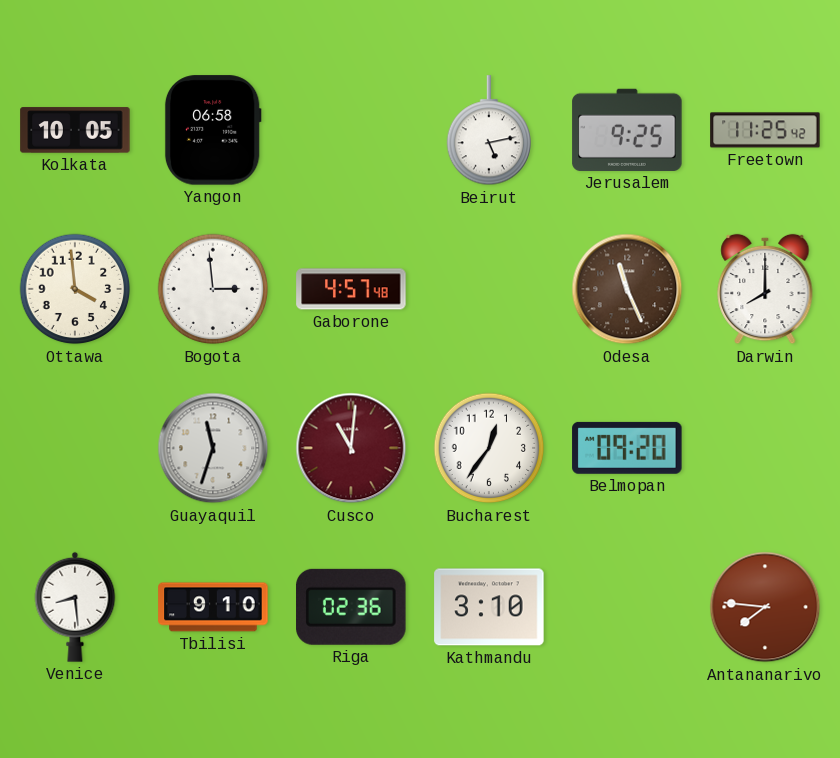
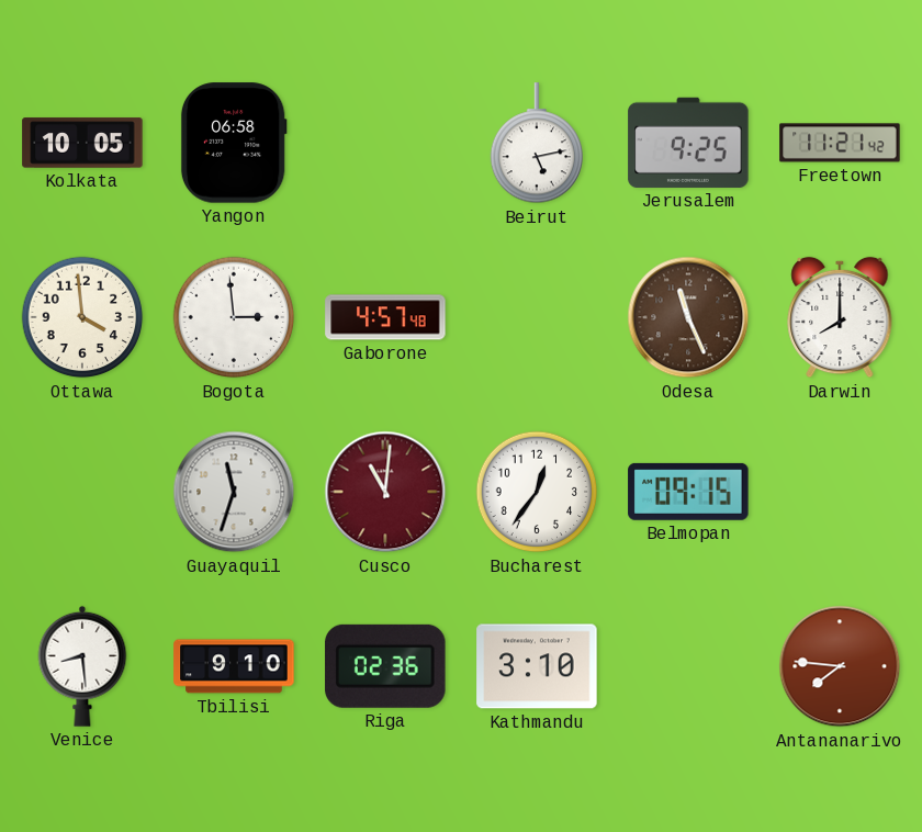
Freetown: 11:25 -> 11:21 (840, 143)
Belmopan: 09:20 -> 09:15 (688, 492)
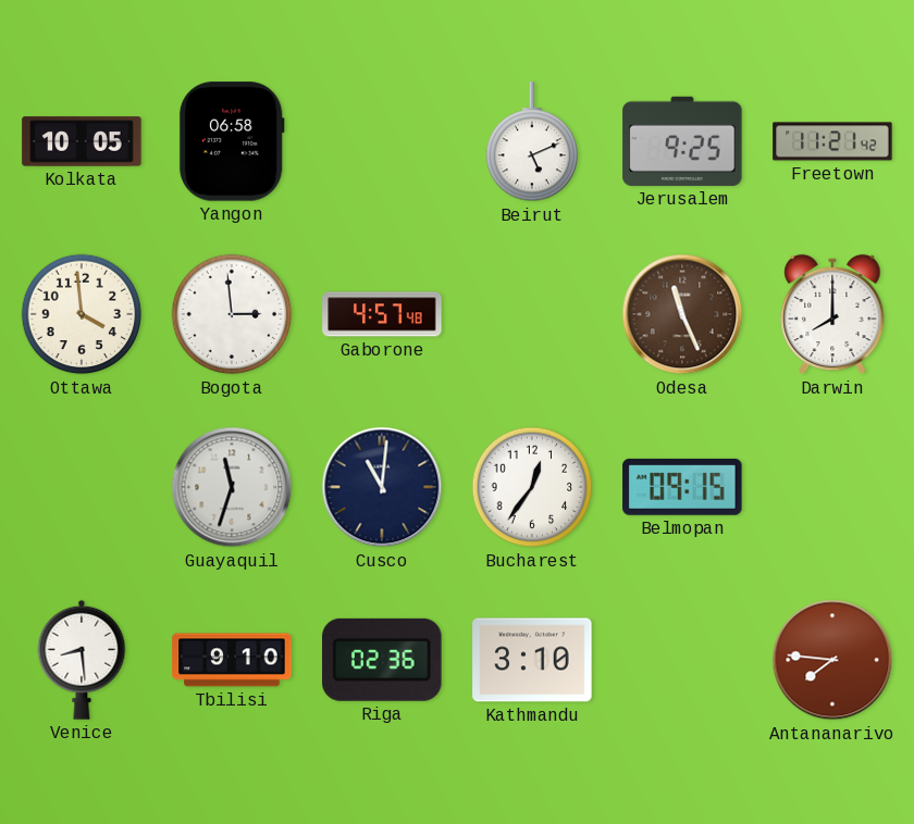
Beirut: 5:13 -> 5:11 (531, 142)
Cusco dial: burgundy -> navy (382, 487)
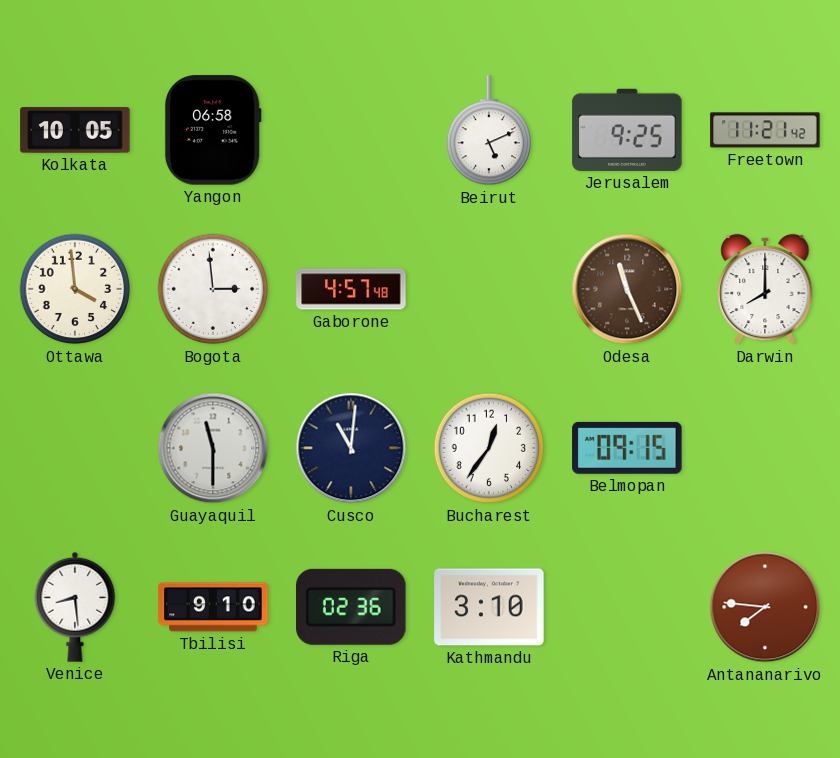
Guayaquil: 11:33 -> 11:30 (213, 448)
